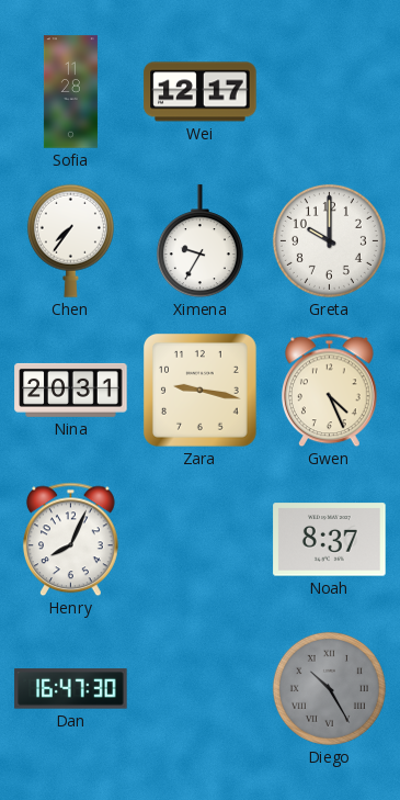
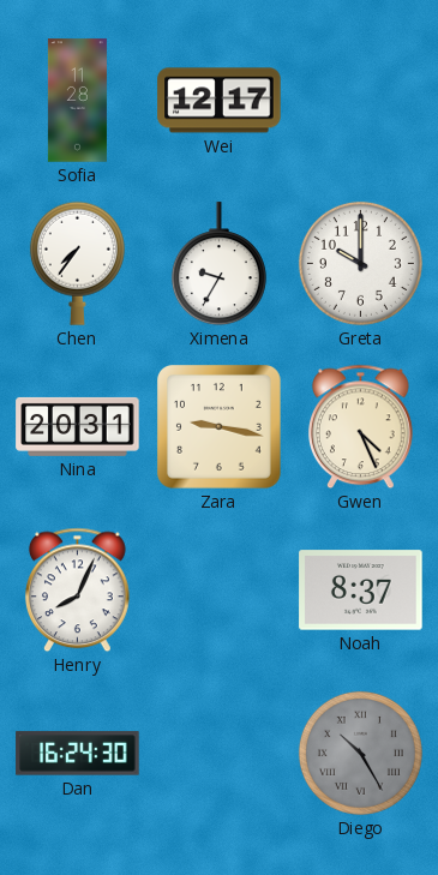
Dan: 16:47 -> 16:24 (78, 754)
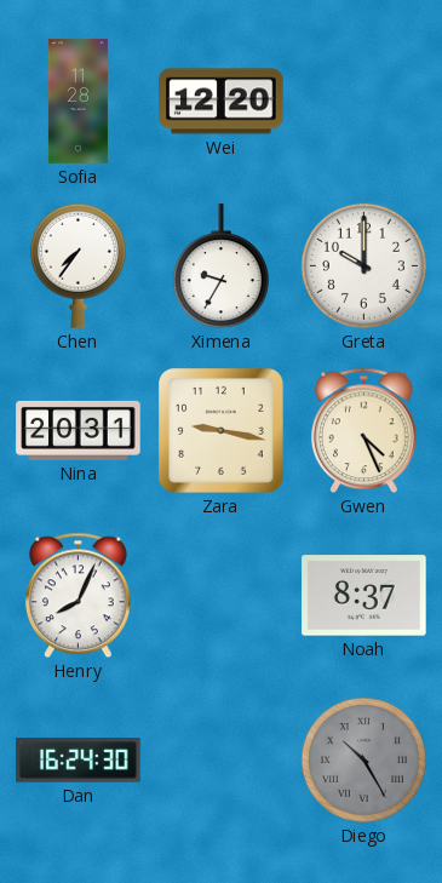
Wei: 12:17 -> 12:20 (222, 102)
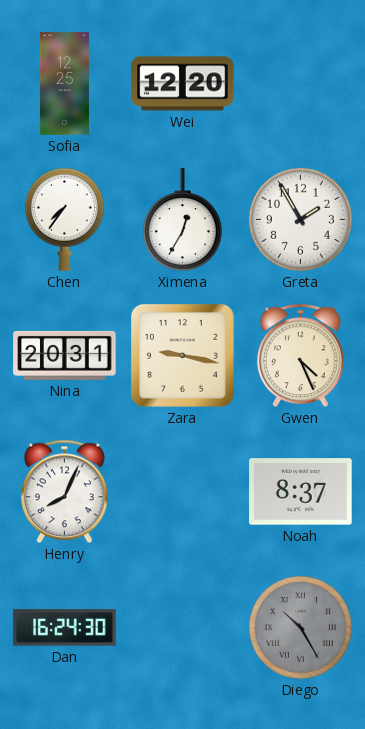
Sofia: 11:28 -> 12:25 (64, 84)
Ximena: 9:35 -> 12:35 (182, 220)
Greta: 10:00 -> 1:55 (300, 219)
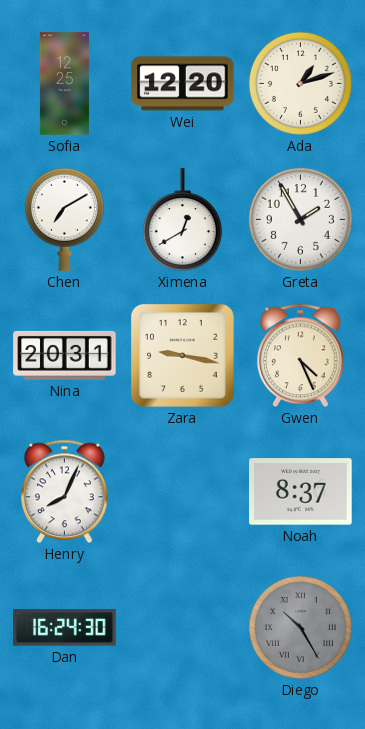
Ada: none -> 1:12 (300, 83)
Chen: 7:36 -> 7:10 (64, 219)
Ximena: 12:35 -> 12:40 (182, 220)
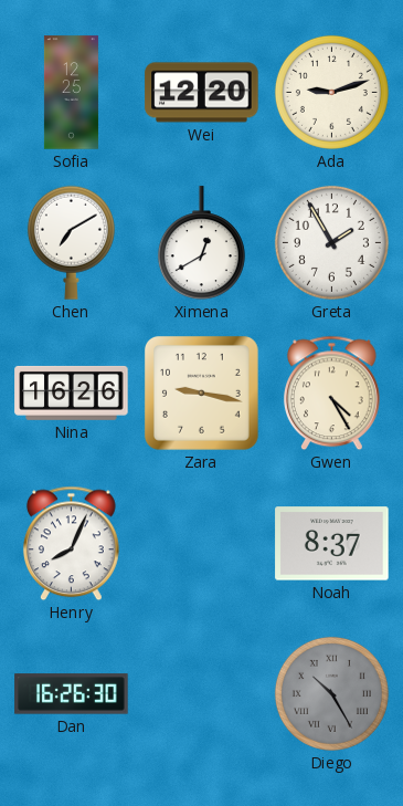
Ada: 1:12 -> 9:12 (331, 92)
Nina: 20:31 -> 16:26 (72, 392)
Gwen: 4:26 -> 4:25 (331, 394)
Dan: 16:24 -> 16:26 (72, 694)
